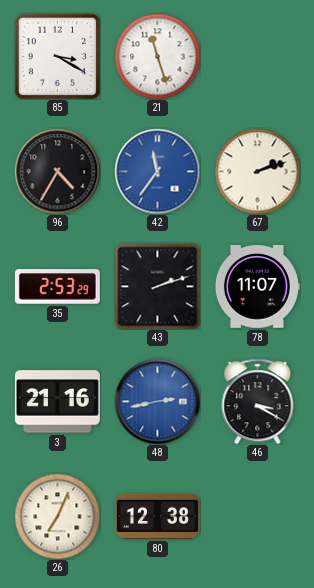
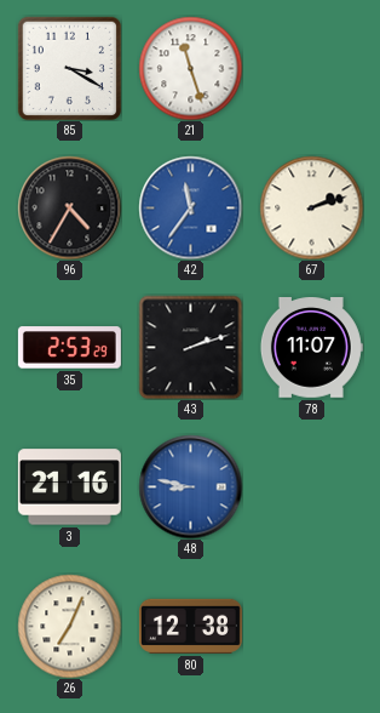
48: 2:43 -> 8:47 (190, 486)
46: 3:20 -> none (258, 401)
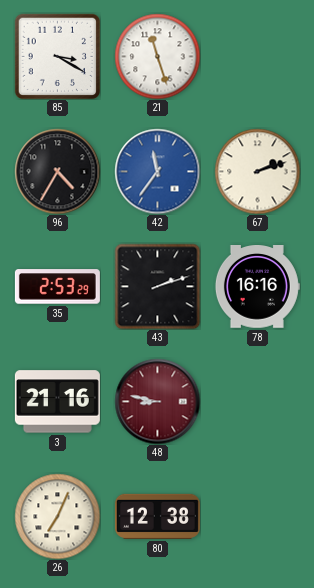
78: 11:07 -> 16:16 (257, 287)
48 dial: blue -> burgundy (157, 401)
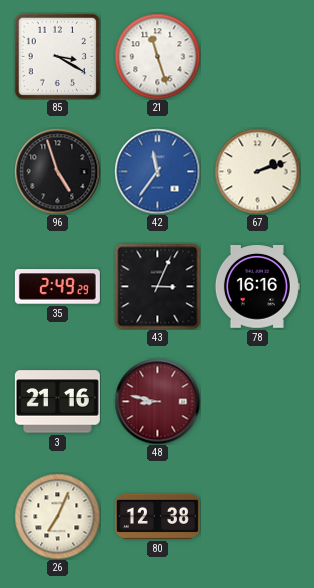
96: 4:35 -> 4:57 (57, 171)
35: 2:53 -> 2:49 (57, 287)
43: 2:12 -> 3:04 (157, 286)
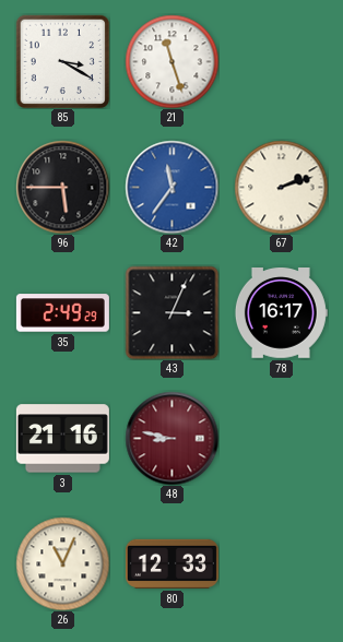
96: 4:57 -> 5:45 (62, 187)
78: 16:16 -> 16:17 (281, 313)
26: 7:04 -> 11:04 (62, 563)
80: 12:38 -> 12:33 (171, 563)
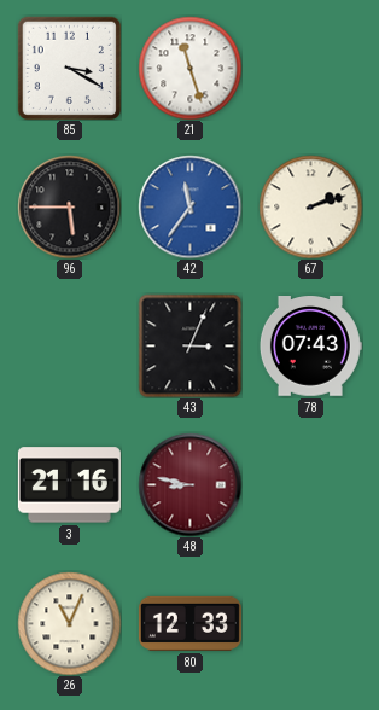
35: 2:49 -> none (62, 313)
78: 16:17 -> 07:43 (310, 347)
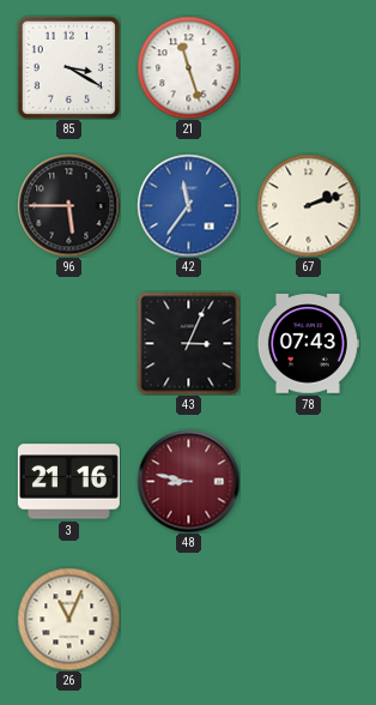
80: 12:33 -> none (189, 623)
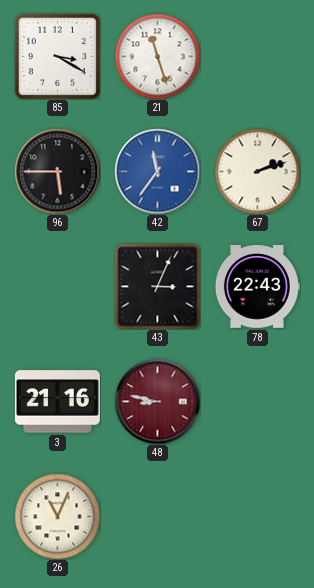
78: 07:43 -> 22:43 (257, 287)
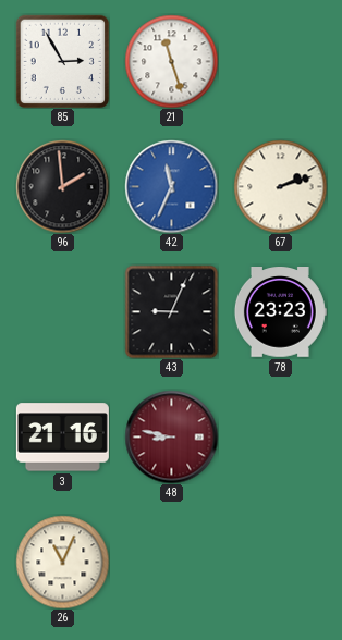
85: 3:20 -> 2:55 (62, 61)
96: 5:45 -> 1:59 (62, 186)
42: 11:36 -> 11:34 (171, 186)
43: 3:04 -> 9:04 (171, 311)
78: 22:43 -> 23:23 (280, 312)
